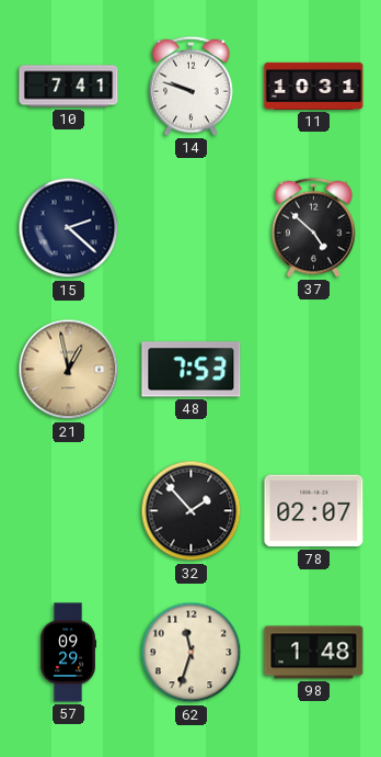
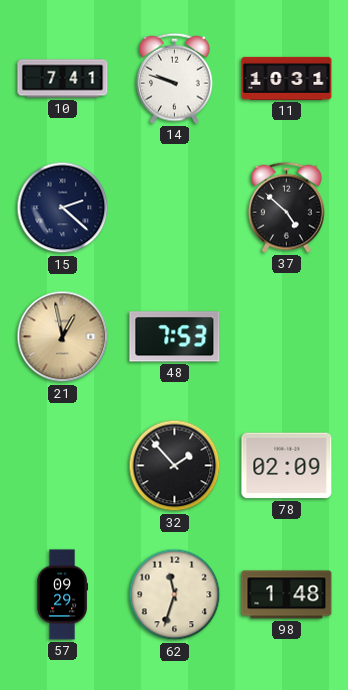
78: 02:07 -> 02:09 (287, 466)
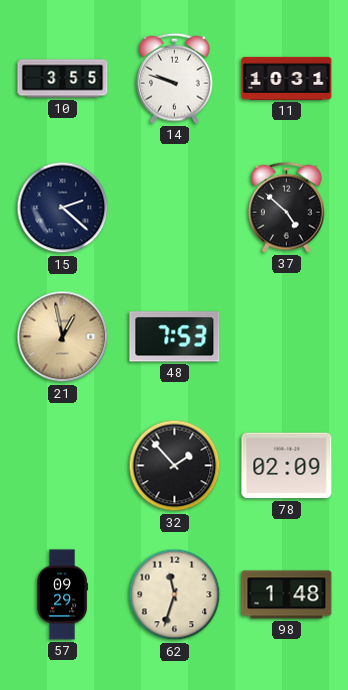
10: 7:41 -> 3:55 (63, 79)
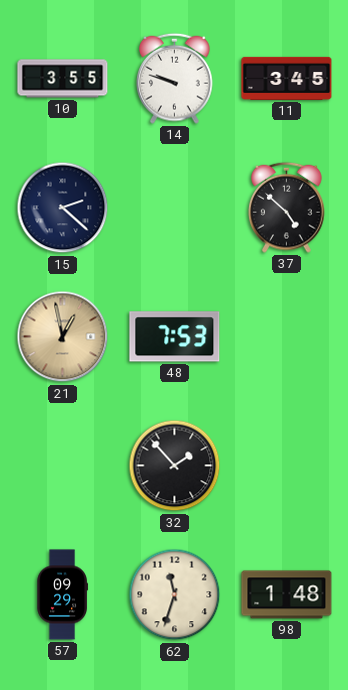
11: 10:31 -> 3:45 (287, 78)
78: 02:09 -> none (287, 466)
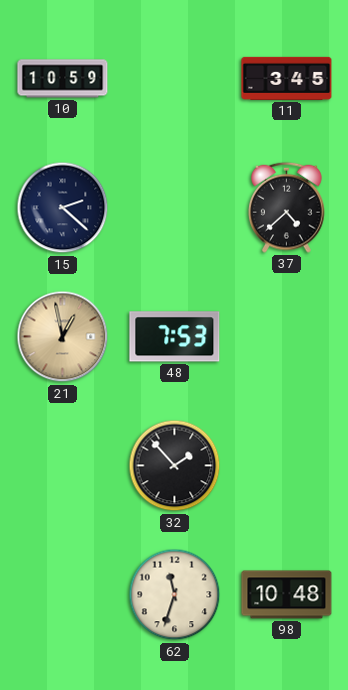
10: 3:55 -> 10:59 (63, 79)
14: 9:48 -> none (175, 78)
37: 4:52 -> 4:38 (287, 207)
57: 09:29 -> none (62, 595)
98: 1:48 -> 10:48 (287, 595)
